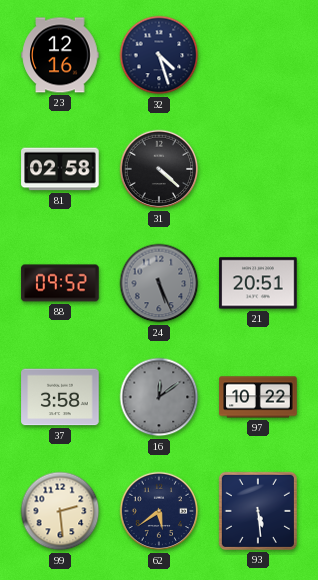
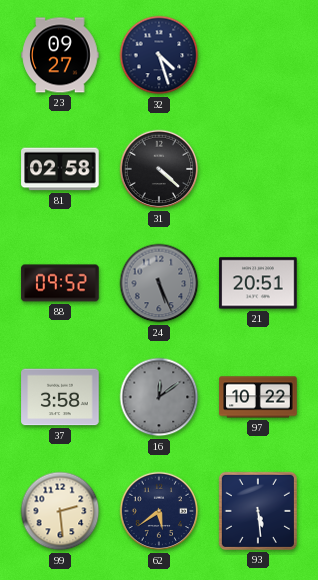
23: 12:16 -> 09:27 (60, 55)
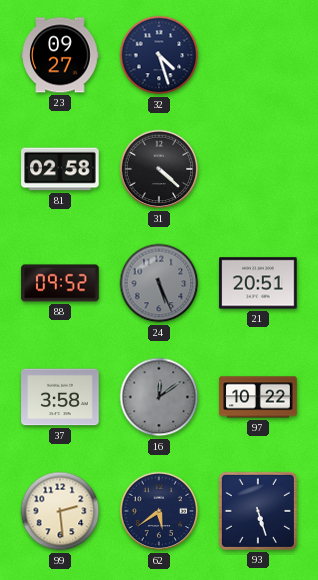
93: 5:29 -> 5:27 (258, 511)
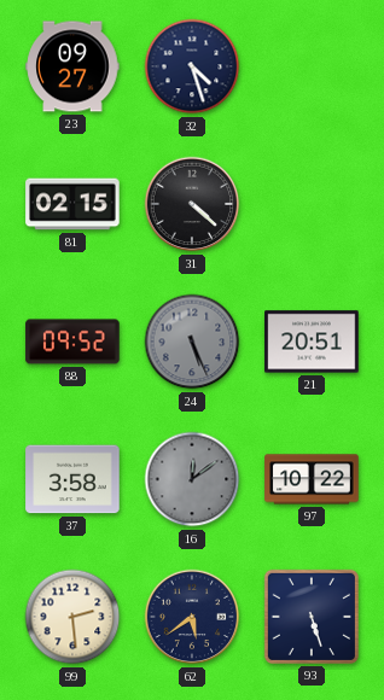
81: 02:58 -> 02:15 (72, 204)
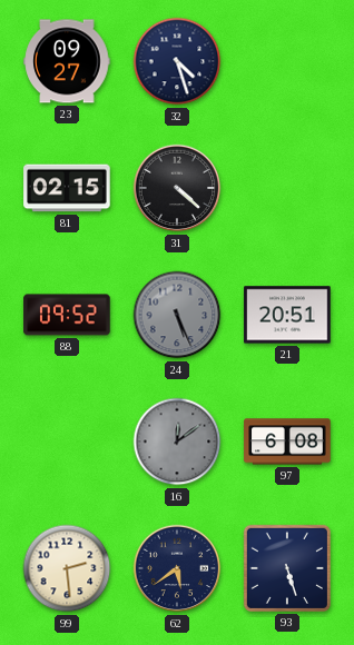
37: 3:58 -> none (72, 479)
97: 10:22 -> 6:08 (287, 441)
